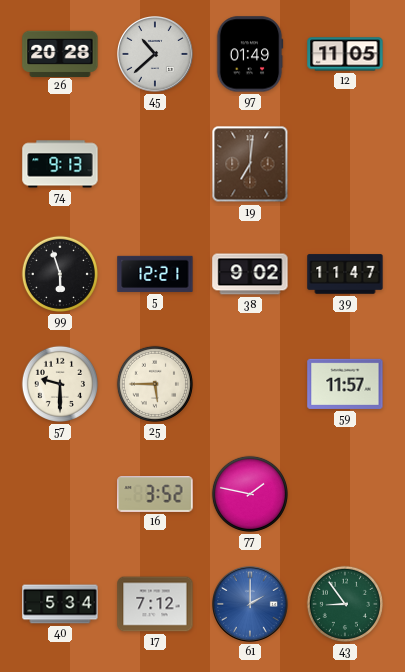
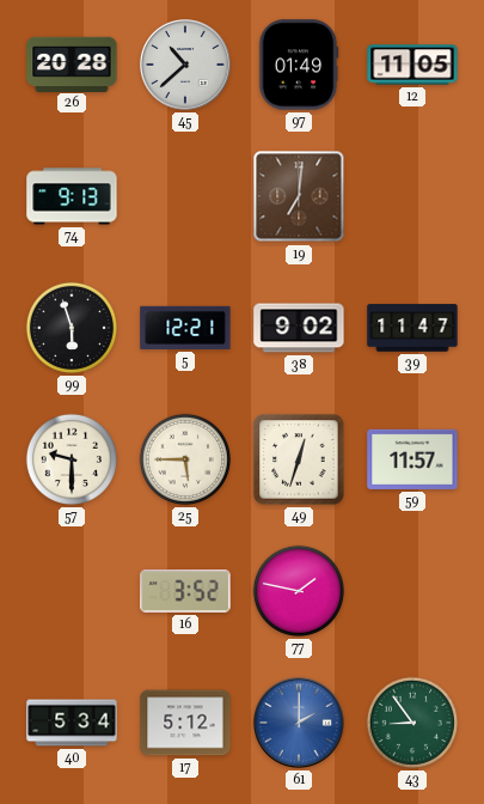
49: none -> 12:33 (299, 459)
17: 7:12 -> 5:12 (185, 723)
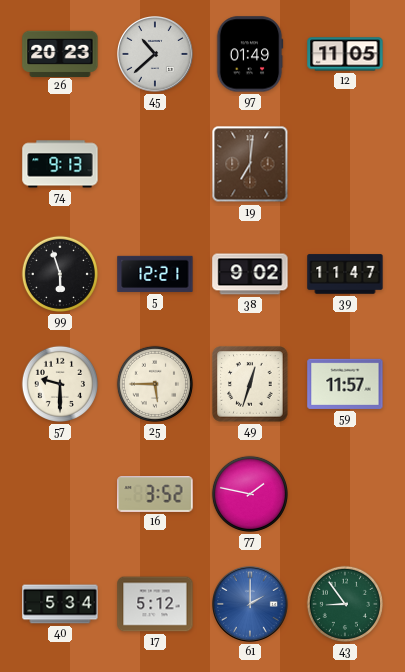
26: 20:28 -> 20:23 (60, 53)
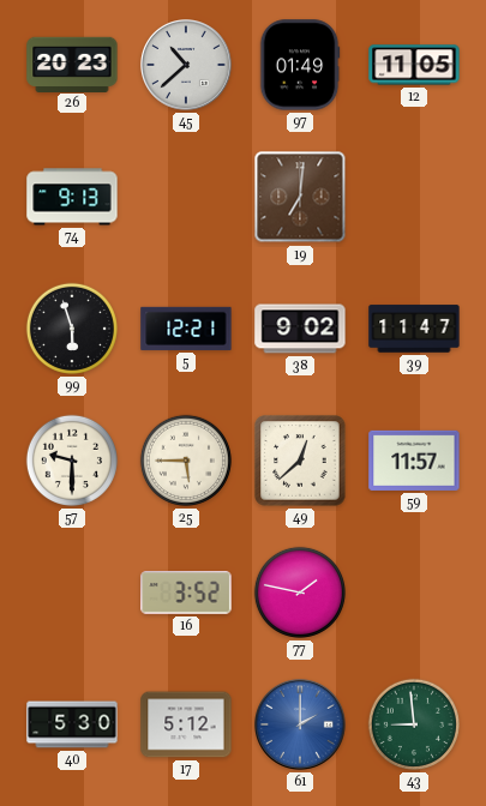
49: 12:33 -> 12:38 (300, 461)
40: 5:34 -> 5:30 (72, 724)
43: 8:54 -> 8:59 (414, 724)
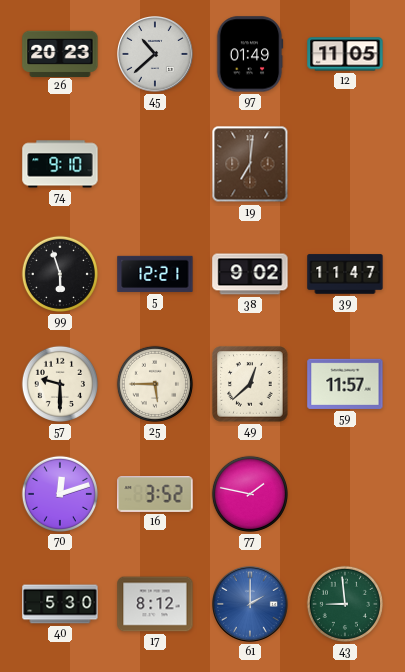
74: 9:13 -> 9:10 (60, 164)
70: none -> 12:12 (60, 494)
17: 5:12 -> 8:12 (155, 604)
